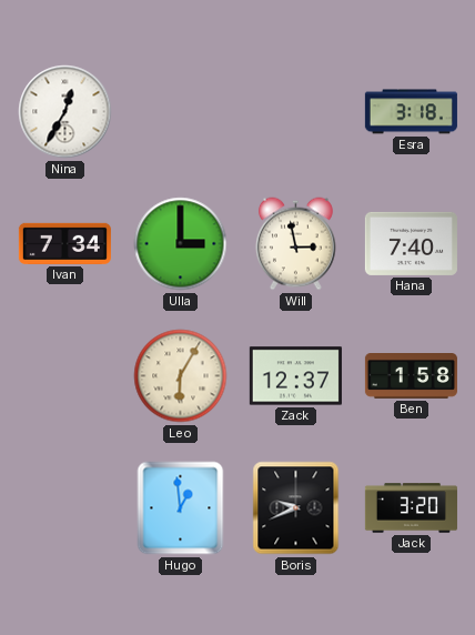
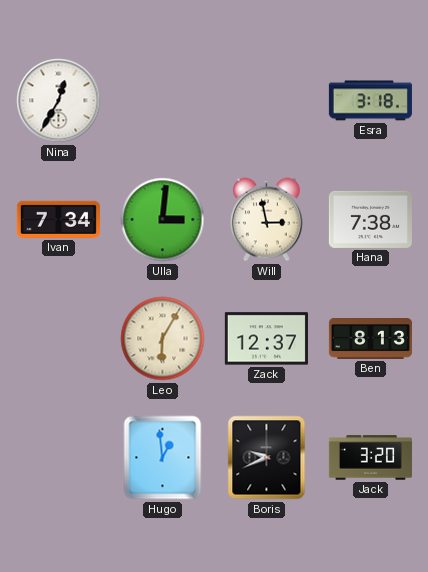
Ulla: 3:00 -> 3:01 (163, 220)
Hana: 7:40 -> 7:38 (370, 219)
Ben: 1:58 -> 8:13 (370, 339)
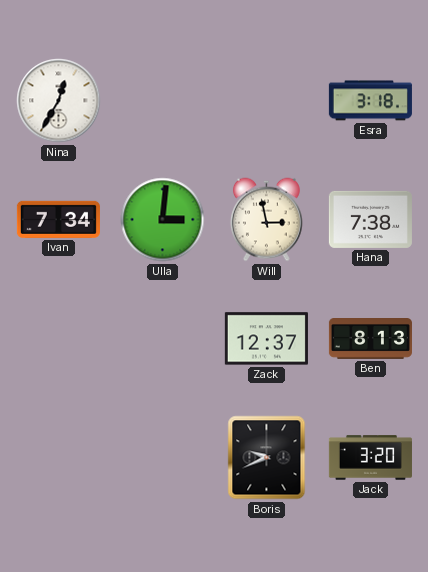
Leo: 6:05 -> none (163, 339)
Hugo: 12:59 -> none (163, 458)
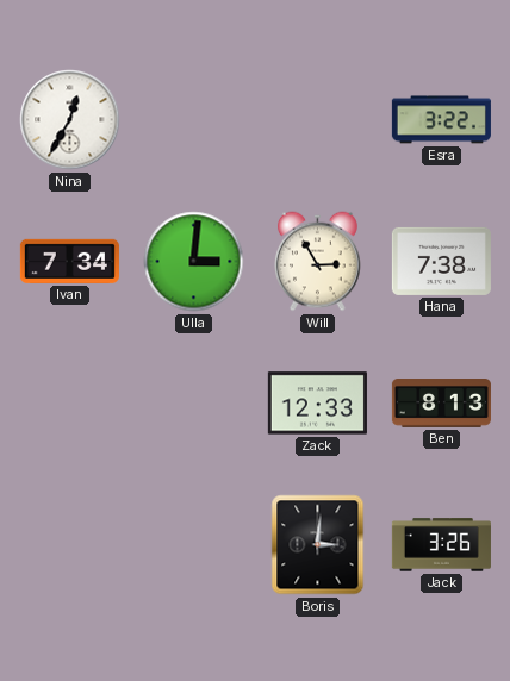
Esra: 3:18 -> 3:22 (441, 120)
Will: 2:58 -> 2:55 (317, 262)
Zack: 12:37 -> 12:33 (317, 404)
Boris: 9:41 -> 3:01 (318, 545)
Jack: 3:20 -> 3:26 (441, 545)
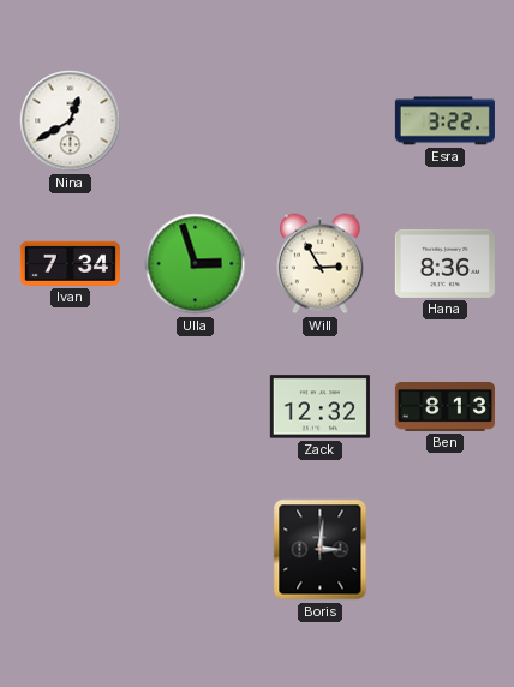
Nina: 12:35 -> 12:40 (71, 121)
Ulla: 3:01 -> 2:57 (196, 264)
Hana: 7:38 -> 8:36 (444, 263)
Zack: 12:33 -> 12:32 (319, 407)
Jack: 3:26 -> none (441, 545)
